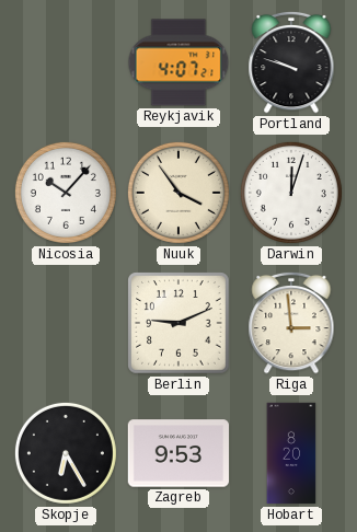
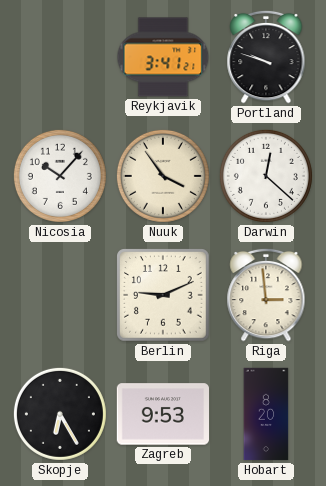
Reykjavik: 4:07 -> 3:41 (163, 57)
Darwin: 12:03 -> 12:22 (266, 176)
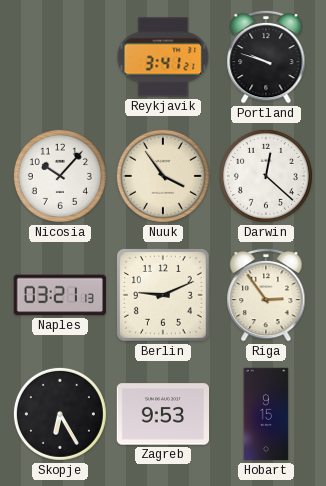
Naples: none -> 03:21 (60, 295)
Riga: 2:59 -> 2:54 (266, 295)
Hobart: 8:20 -> 9:15 (266, 414)
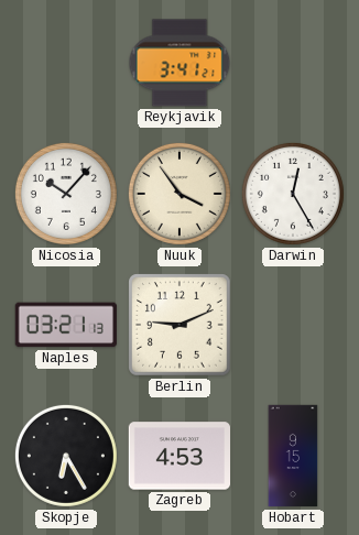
Portland: 9:48 -> none (266, 57)
Darwin: 12:22 -> 12:25 (293, 194)
Riga: 2:54 -> none (266, 295)
Zagreb: 9:53 -> 4:53 (179, 456)
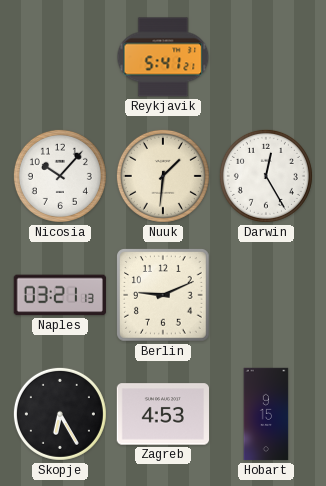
Reykjavik: 3:41 -> 5:41 (163, 57)
Nuuk: 3:54 -> 1:31 (163, 176)
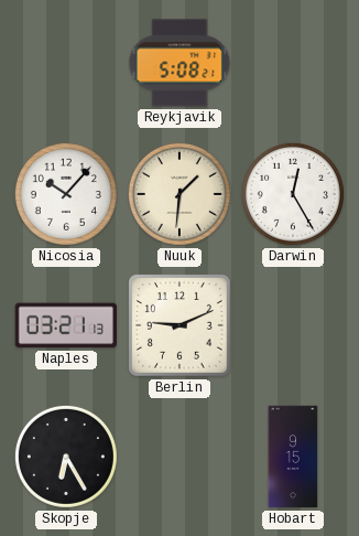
Reykjavik: 5:41 -> 5:08 (179, 63)
Zagreb: 4:53 -> none (163, 414)
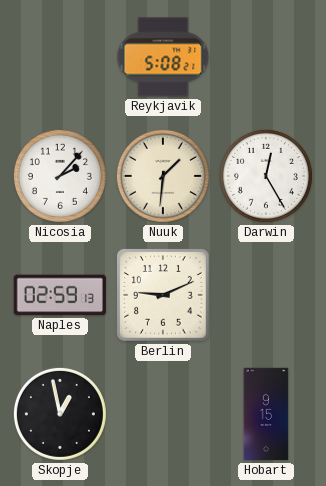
Nicosia: 10:07 -> 2:07 (60, 176)
Naples: 03:21 -> 02:59 (60, 295)
Skopje: 6:25 -> 12:58 (60, 414)
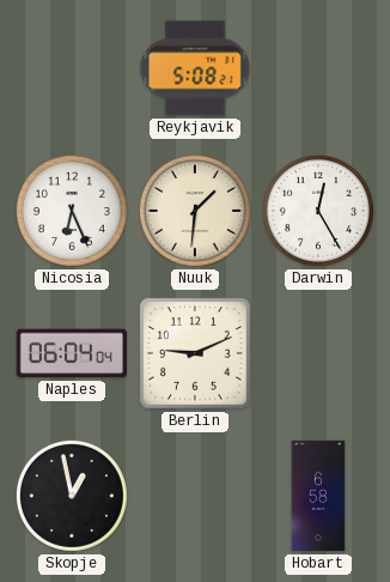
Nicosia: 2:07 -> 6:26 (72, 211)
Naples: 02:59 -> 06:04 (72, 353)
Hobart: 9:15 -> 6:58 (318, 496)
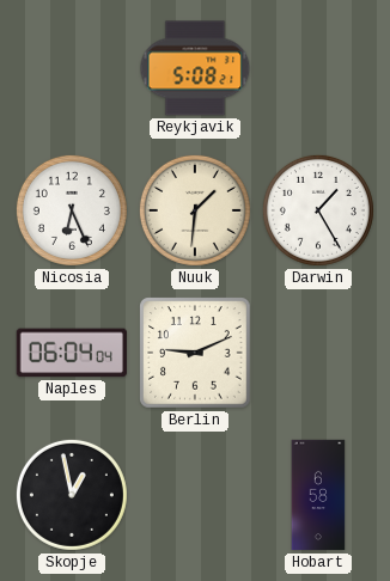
Darwin: 12:25 -> 1:25 (318, 210)
